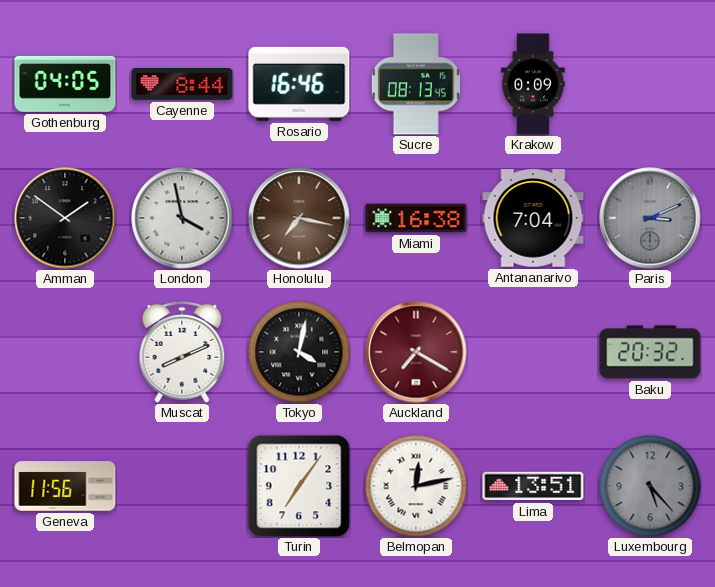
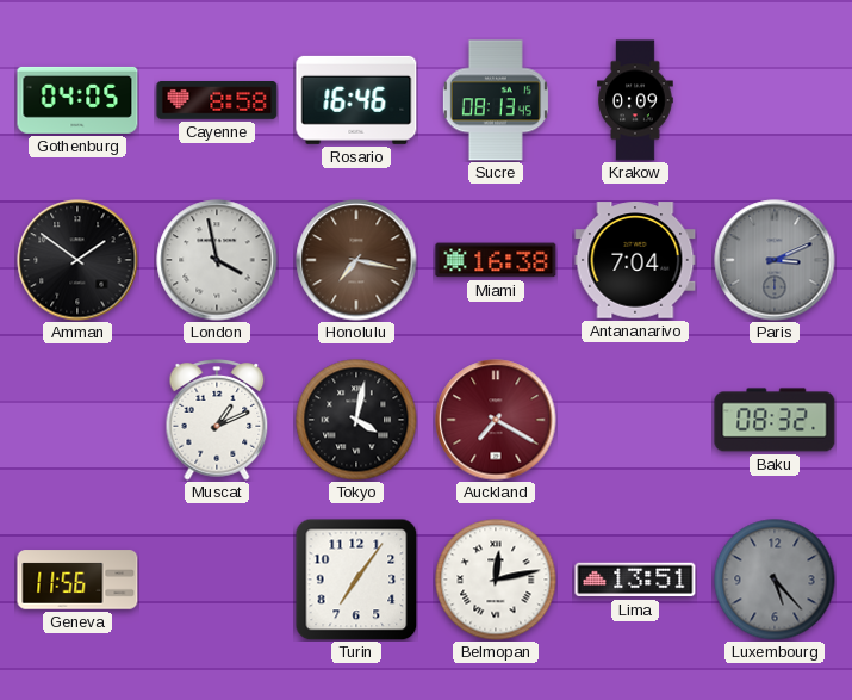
Cayenne: 8:44 -> 8:58 (217, 100)
Muscat: 8:11 -> 1:11 (217, 420)
Baku: 20:32 -> 08:32 (775, 420)
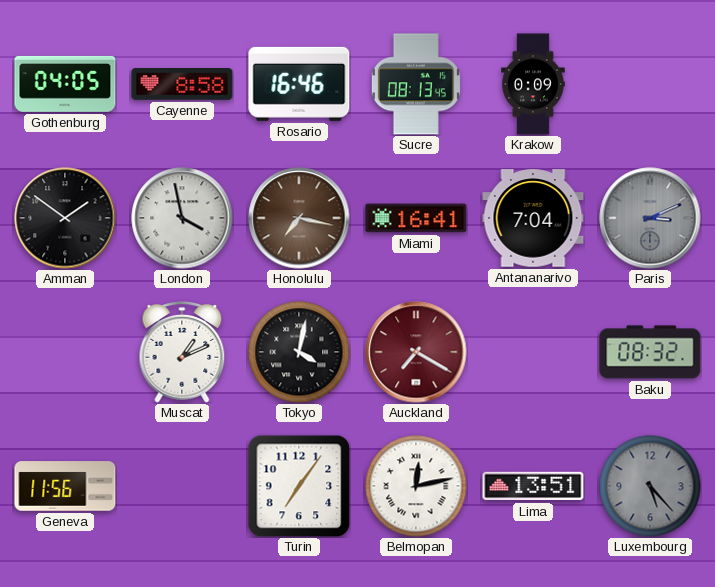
Miami: 16:38 -> 16:41 (416, 218)
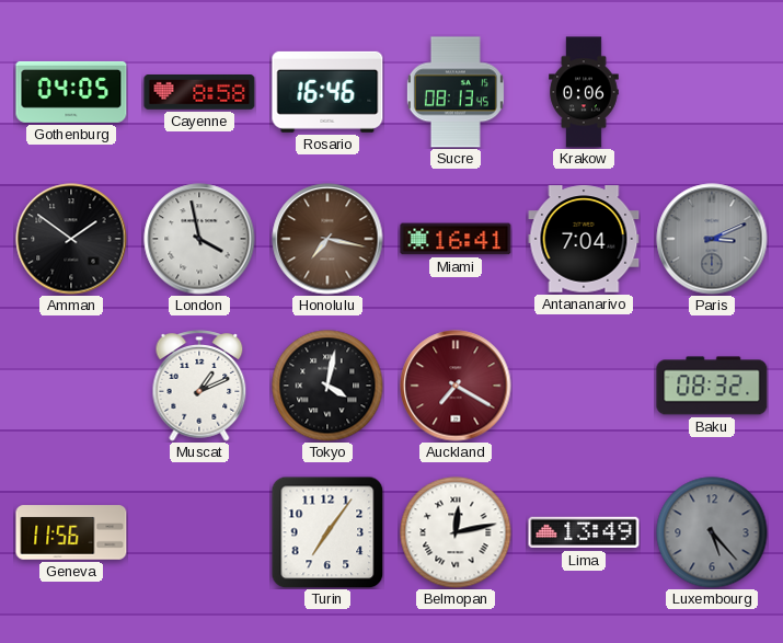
Krakow: 0:09 -> 0:06 (584, 92)
Lima: 13:51 -> 13:49 (584, 532)
